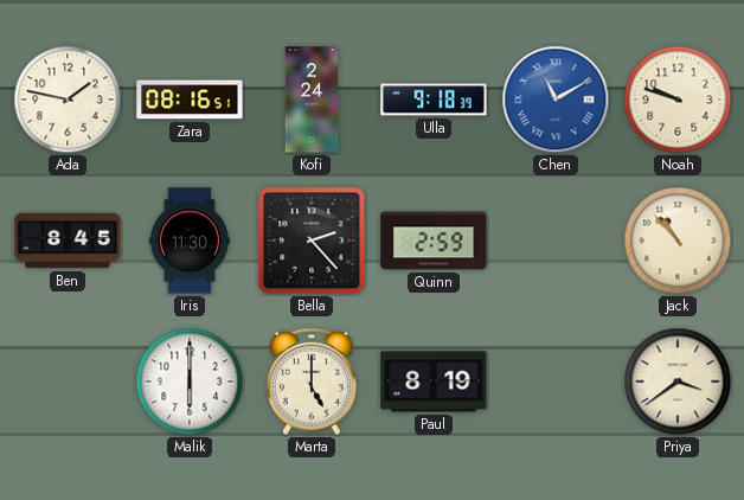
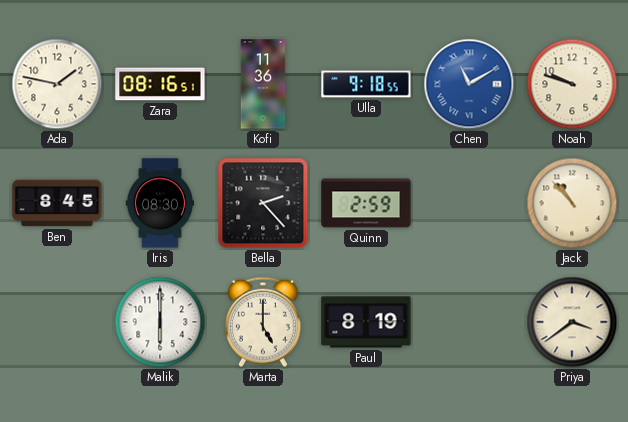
Kofi: 2:24 -> 11:36 (263, 84)
Ulla: 9:18:39 -> 9:18:55 (366, 84)
Iris: 11:30 -> 08:30 (159, 203)
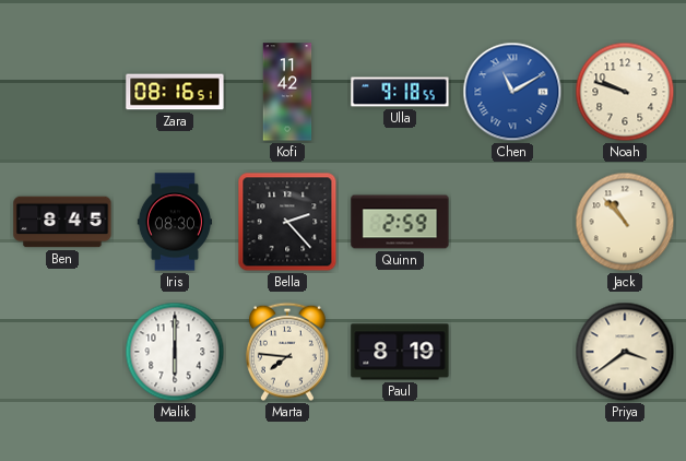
Ada: 1:47 -> none (57, 84)
Kofi: 11:36 -> 11:42 (287, 92)
Marta: 5:00 -> 7:46 (287, 352)
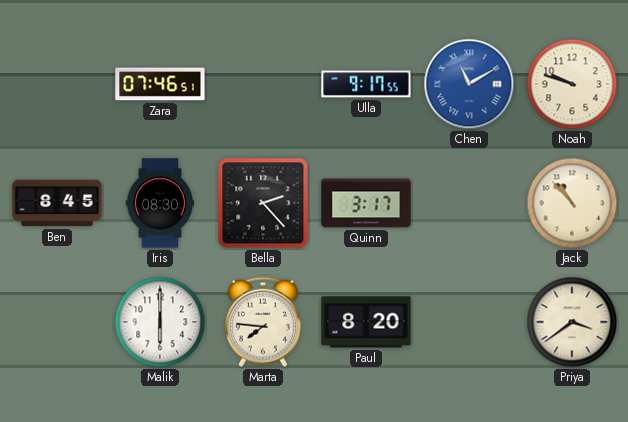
Zara: 08:16 -> 07:46 (160, 84)
Kofi: 11:42 -> none (287, 92)
Ulla: 9:18 -> 9:17 (366, 84)
Quinn: 2:59 -> 3:17 (366, 203)
Paul: 8:19 -> 8:20 (366, 322)
